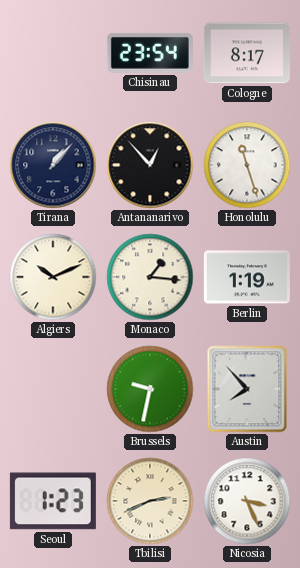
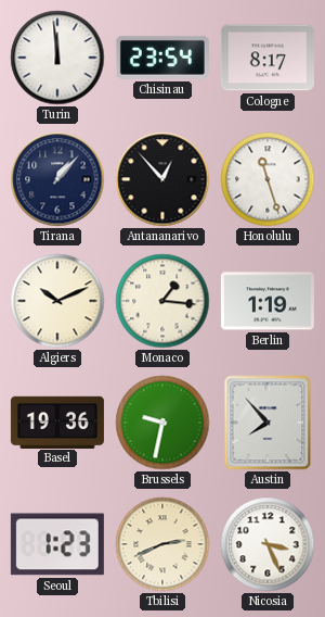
Turin: none -> 11:59 (57, 58)
Basel: none -> 19:36 (57, 421)
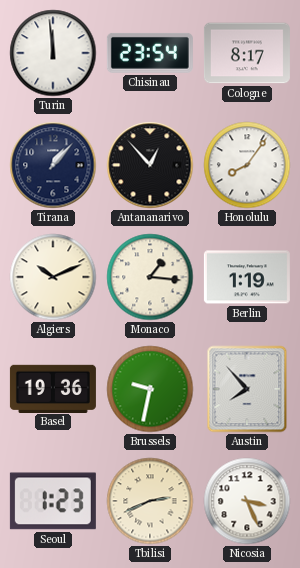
Honolulu: 11:27 -> 8:06 (247, 165)
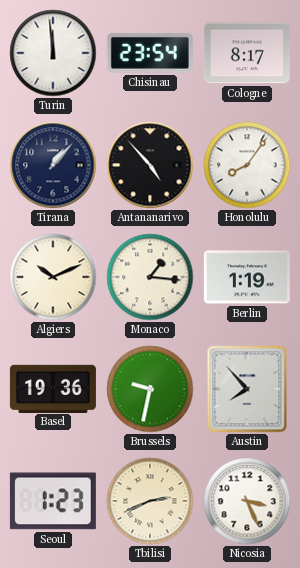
Antananarivo: 12:53 -> 4:53 (150, 165)
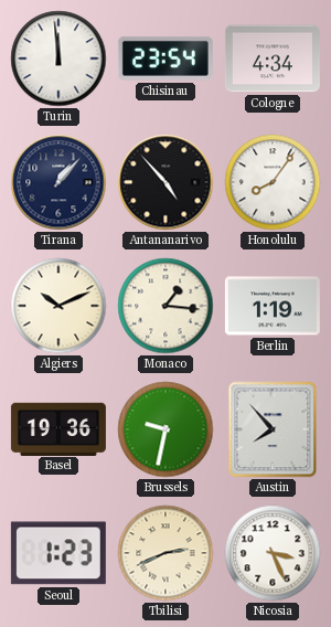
Cologne: 8:17 -> 4:34 (273, 59)
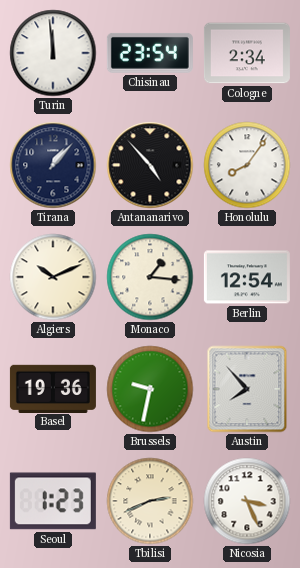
Cologne: 4:34 -> 2:34 (247, 53)
Berlin: 1:19 -> 12:54 (247, 277)
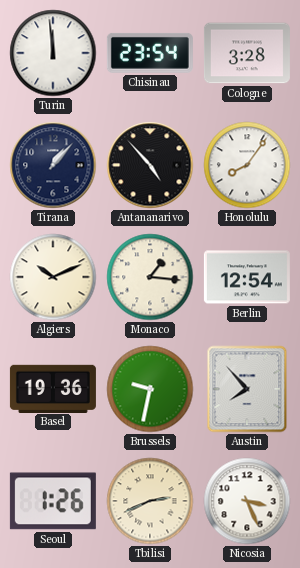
Cologne: 2:34 -> 3:28 (247, 53)
Seoul: 1:23 -> 1:26 (53, 501)
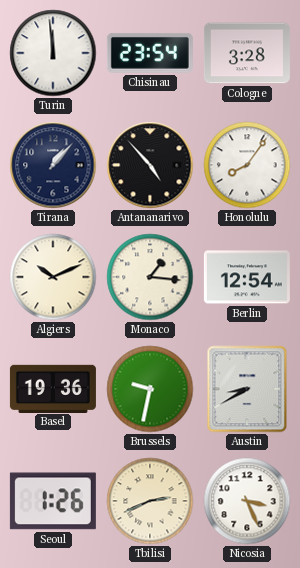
Austin: 7:53 -> 8:40 (247, 389)
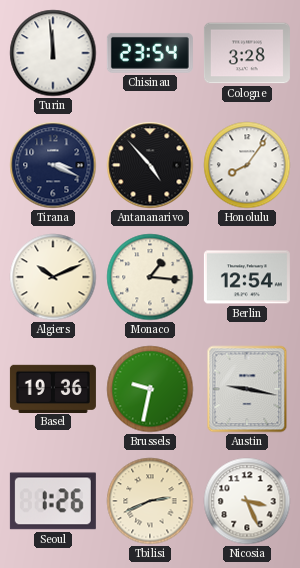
Tirana: 1:07 -> 3:19 (53, 165)
Austin: 8:40 -> 9:17 (247, 389)
